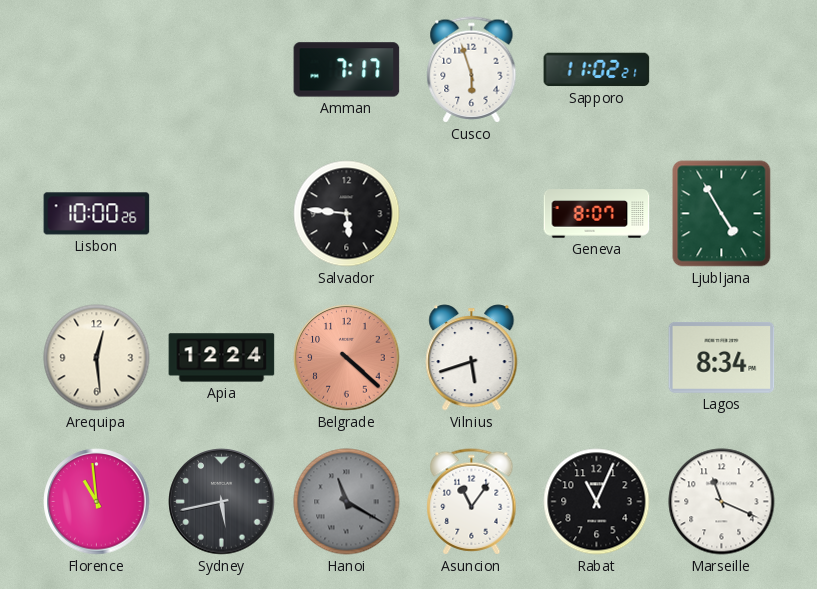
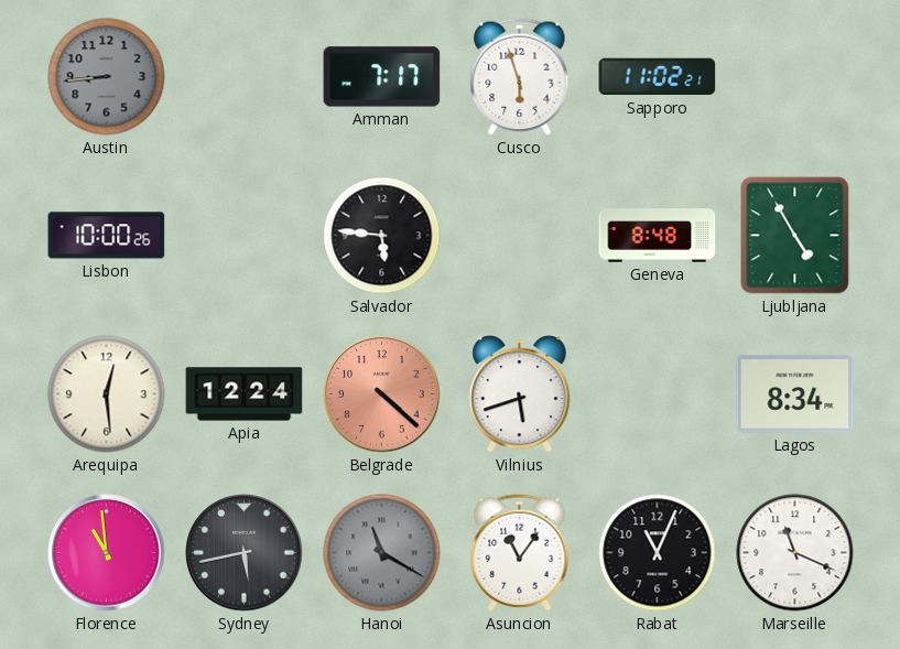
Austin: none -> 8:44 (107, 77)
Geneva: 8:07 -> 8:48 (658, 236)
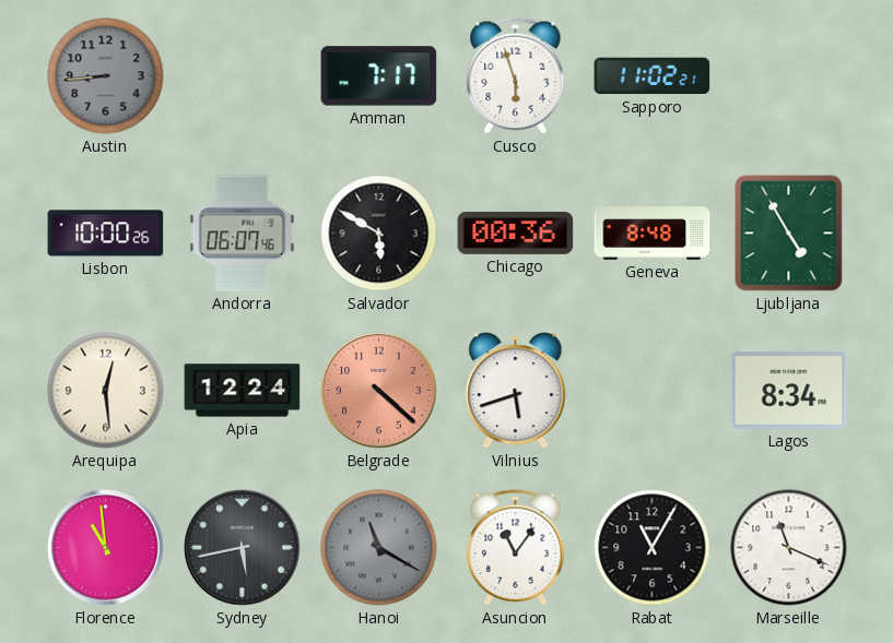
Andorra: none -> 06:07 (243, 234)
Salvador: 5:46 -> 5:50 (379, 234)
Chicago: none -> 00:36 (516, 233)
Rabat: 11:04 -> 11:05 (653, 548)
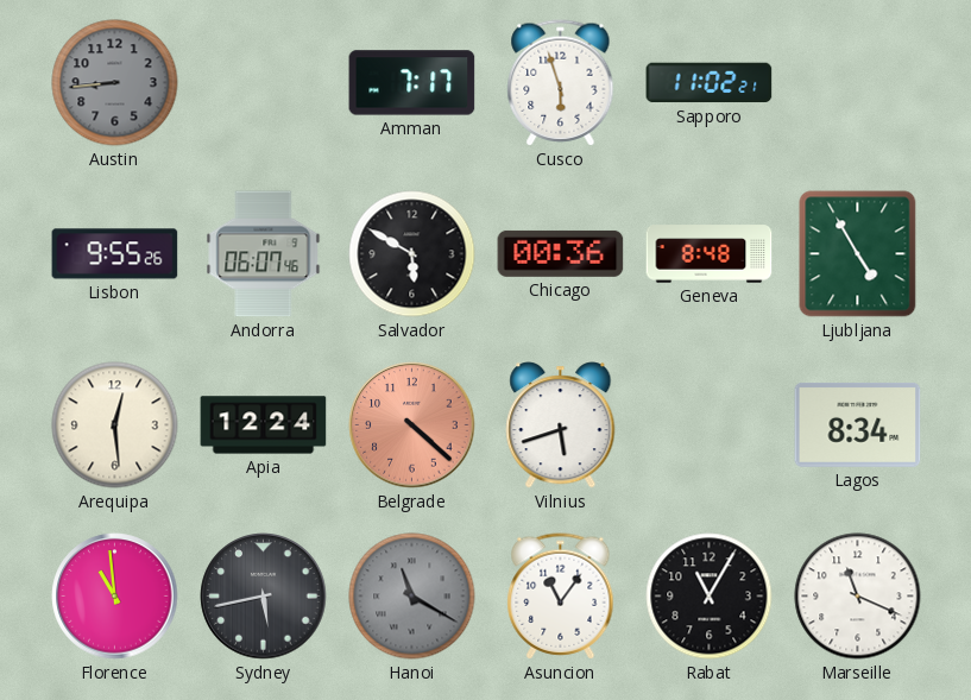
Lisbon: 10:00 -> 9:55 (115, 254)
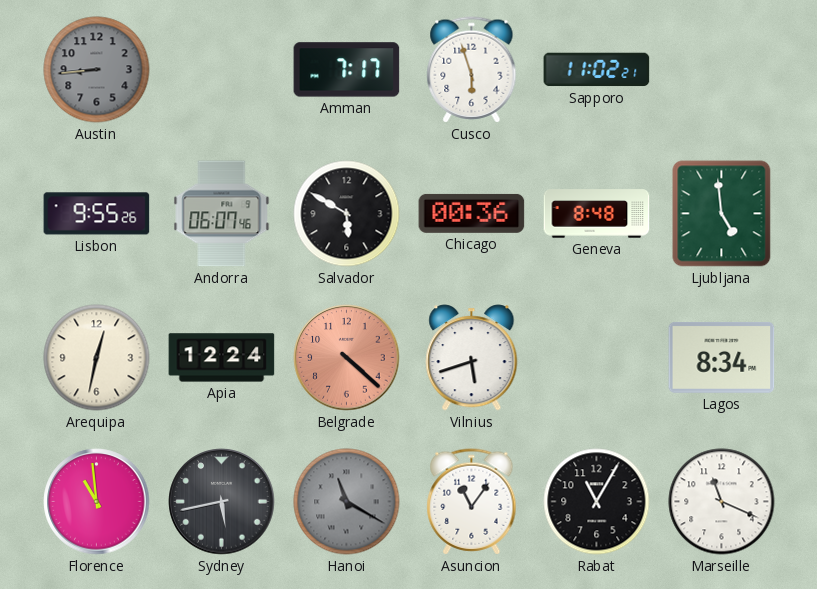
Ljubljana: 4:55 -> 4:59 (722, 214)
Arequipa: 12:29 -> 12:32 (97, 358)
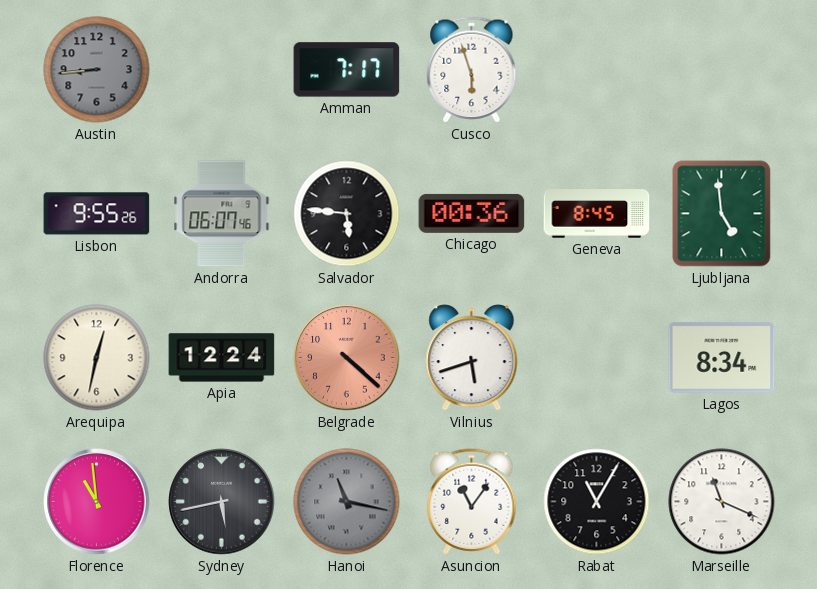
Sapporo: 11:02 -> none (597, 70)
Salvador: 5:50 -> 5:46 (347, 214)
Geneva: 8:48 -> 8:45 (597, 214)
Hanoi: 11:20 -> 11:17 (347, 502)
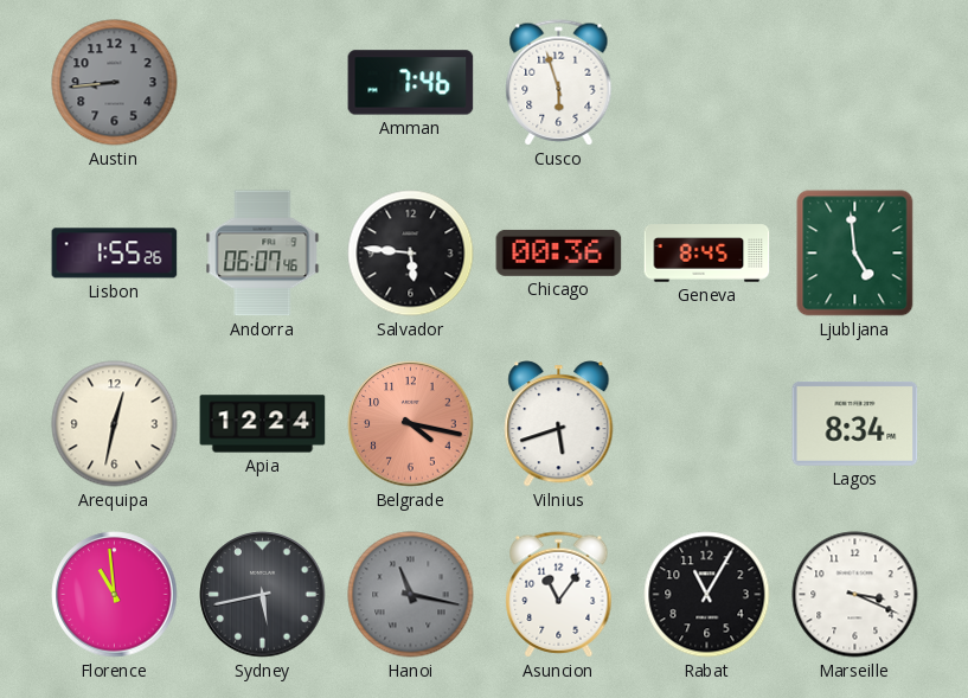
Amman: 7:17 -> 7:46 (411, 83)
Lisbon: 9:55 -> 1:55 (115, 254)
Belgrade: 4:22 -> 4:17 (411, 424)
Marseille: 11:19 -> 3:19 (855, 595)
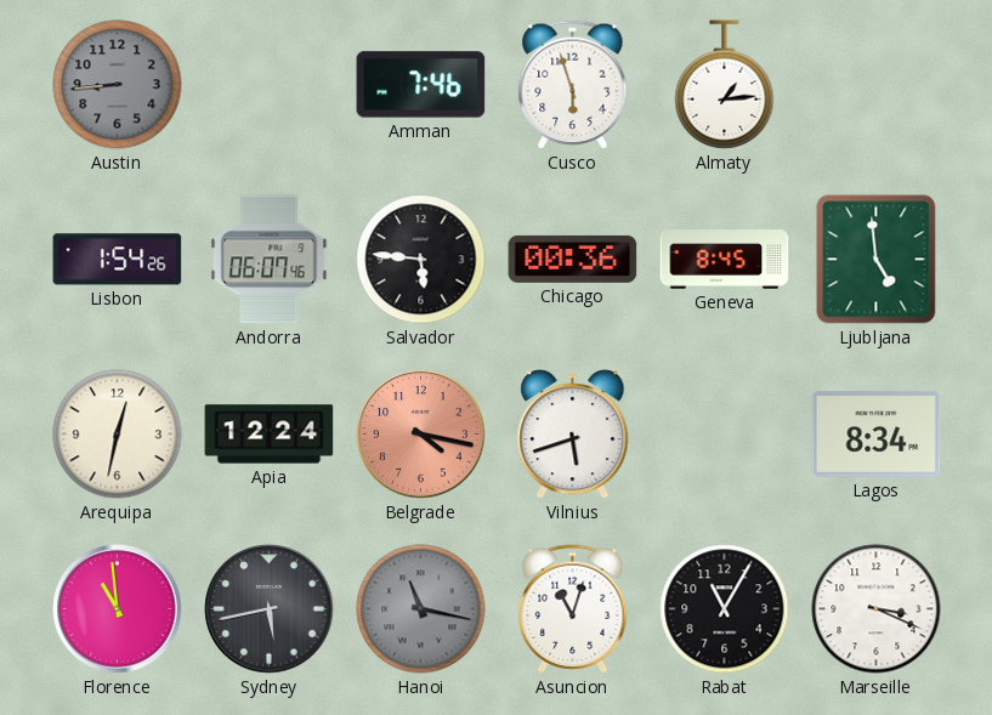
Almaty: none -> 1:14 (725, 85)
Lisbon: 1:55 -> 1:54 (118, 260)
Asuncion: 11:06 -> 11:03 (573, 609)
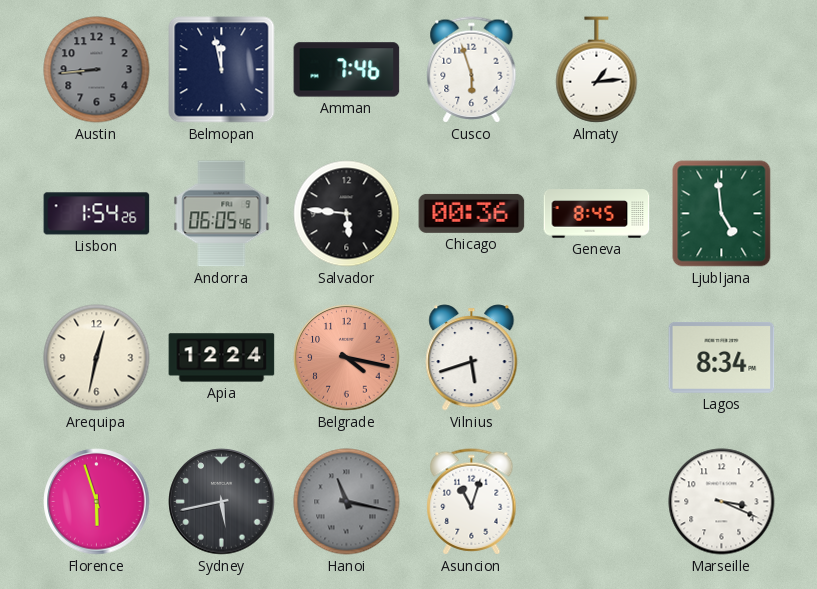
Belmopan: none -> 11:58 (222, 70)
Andorra: 06:07 -> 06:05 (222, 214)
Florence: 10:59 -> 5:57 (97, 502)
Rabat: 11:05 -> none (725, 609)
